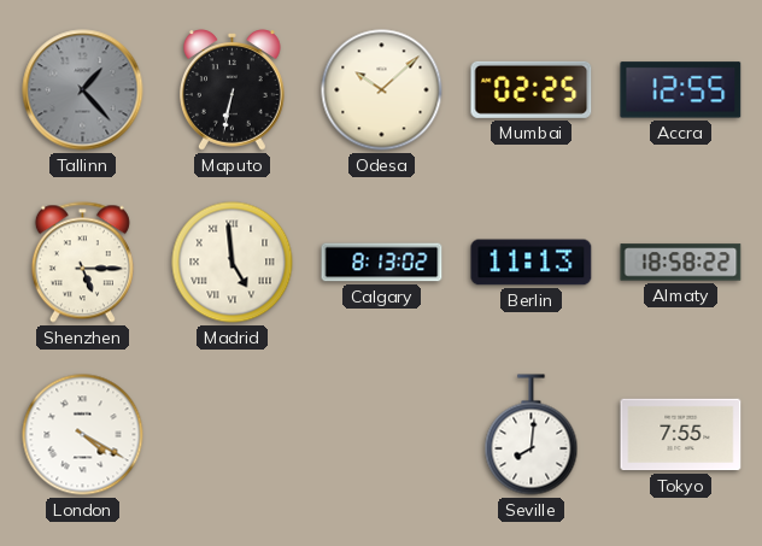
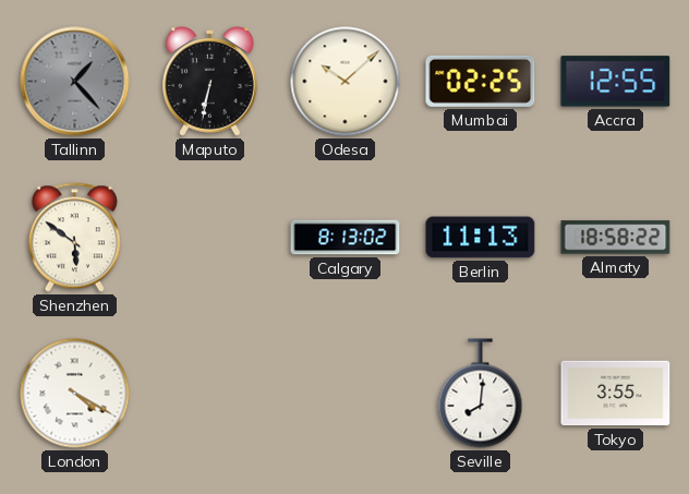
Shenzhen: 5:15 -> 5:51 (74, 238)
Madrid: 4:59 -> none (233, 263)
Tokyo: 7:55 -> 3:55 (616, 394)
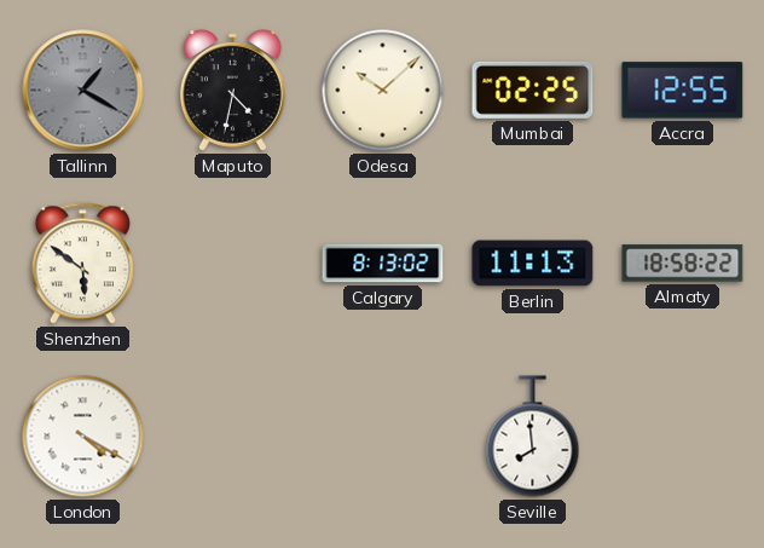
Tallinn: 1:23 -> 1:20 (83, 91)
Maputo: 6:32 -> 4:32 (233, 91)
Seville: 8:01 -> 7:59 (533, 437)
Tokyo: 3:55 -> none (616, 394)
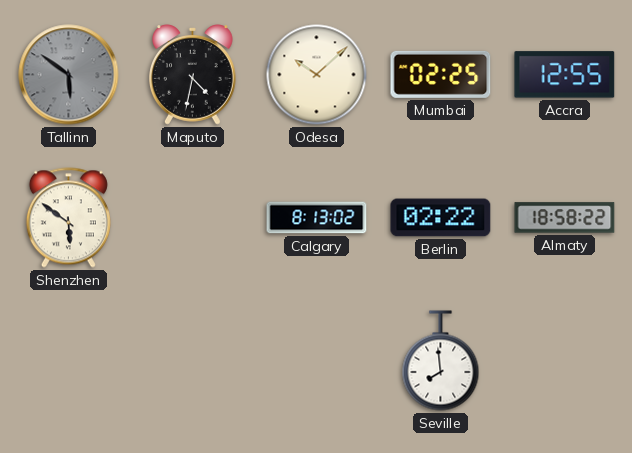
Tallinn: 1:20 -> 5:51 (69, 75)
Berlin: 11:13 -> 02:22 (441, 218)
London: 4:20 -> none (83, 437)
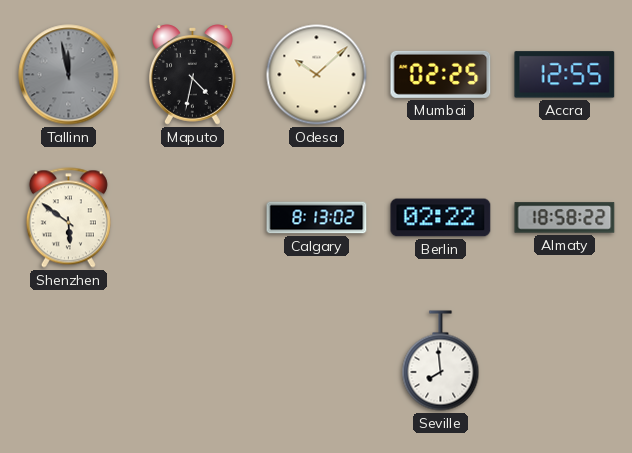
Tallinn: 5:51 -> 11:58 (69, 75)
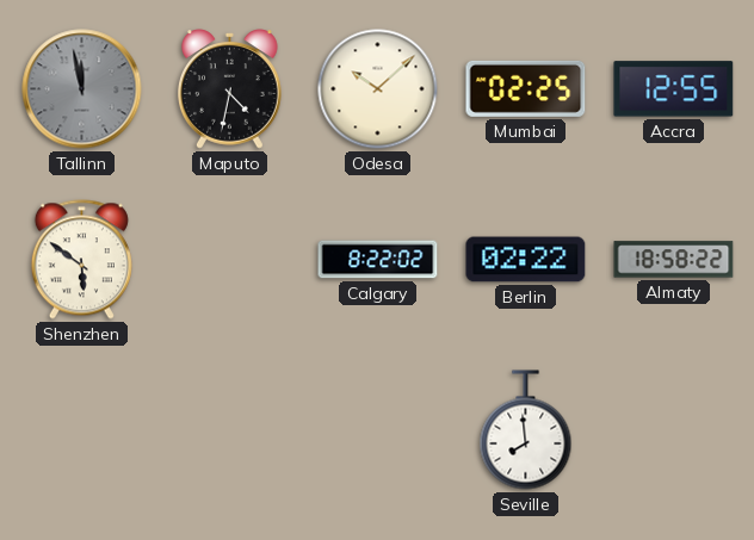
Calgary: 8:13 -> 8:22 (378, 260)
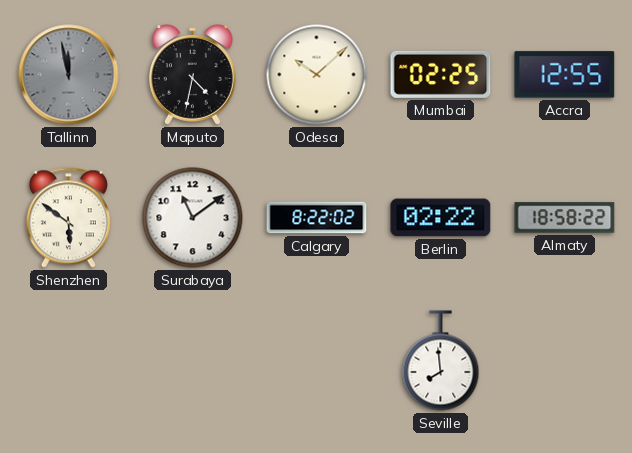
Surabaya: none -> 11:09 (193, 218)
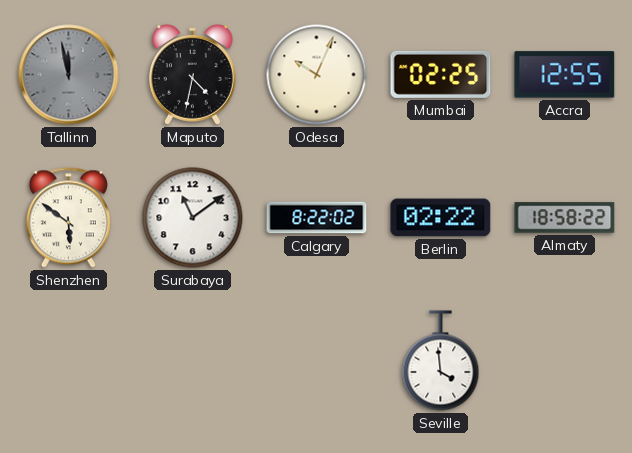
Odesa: 10:08 -> 10:04 (317, 75)
Seville: 7:59 -> 3:59 (441, 361)
